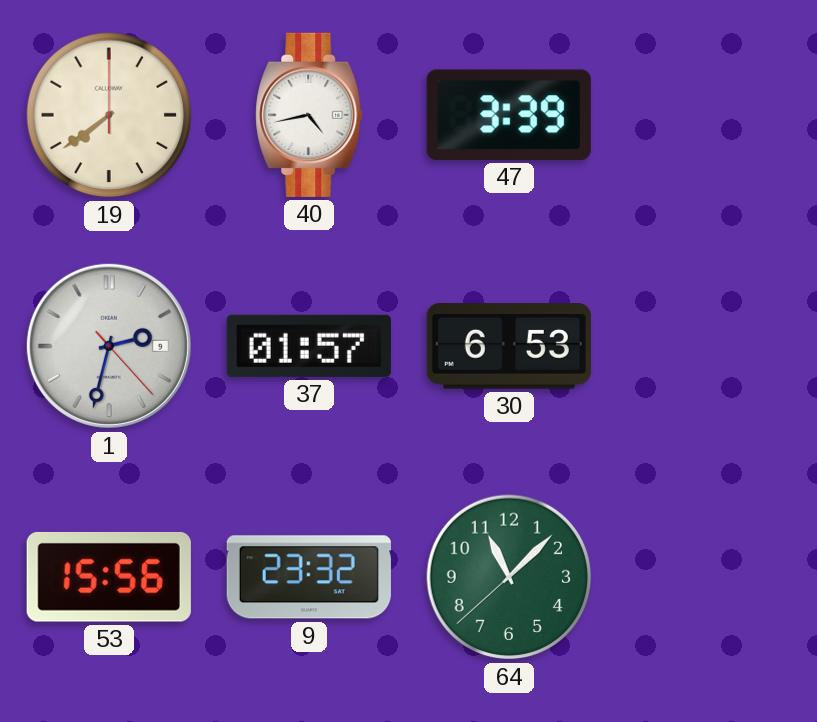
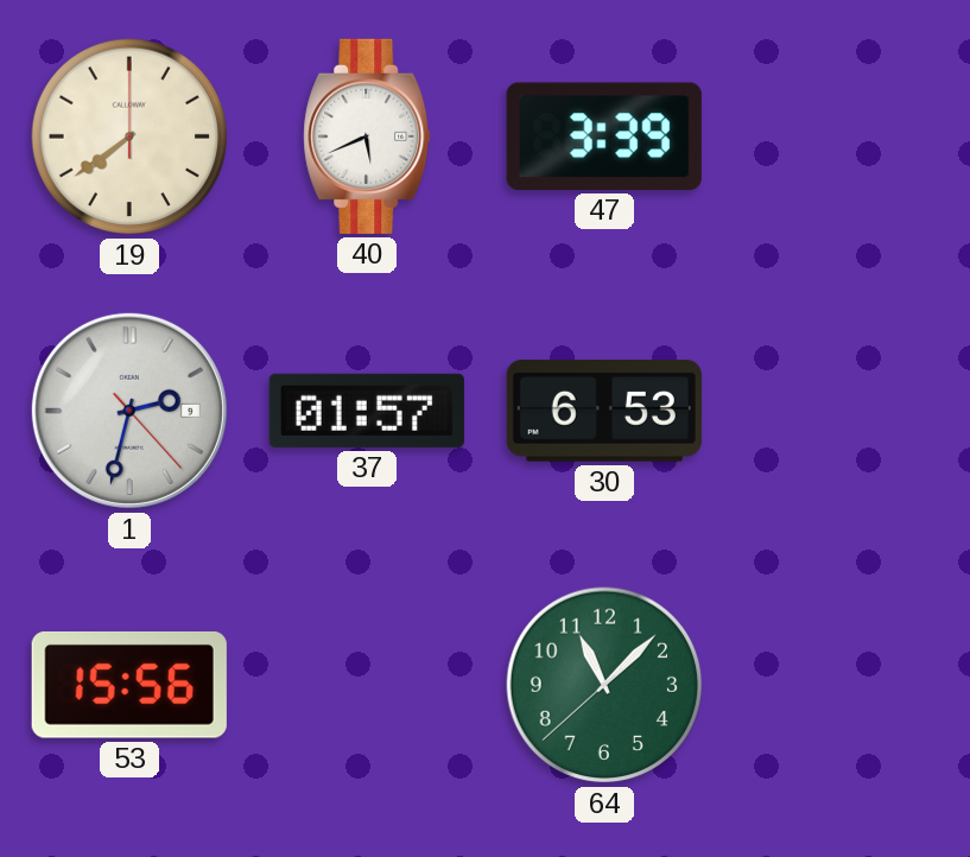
40: 4:43 -> 5:41 (367, 137)
9: 23:32 -> none (309, 577)
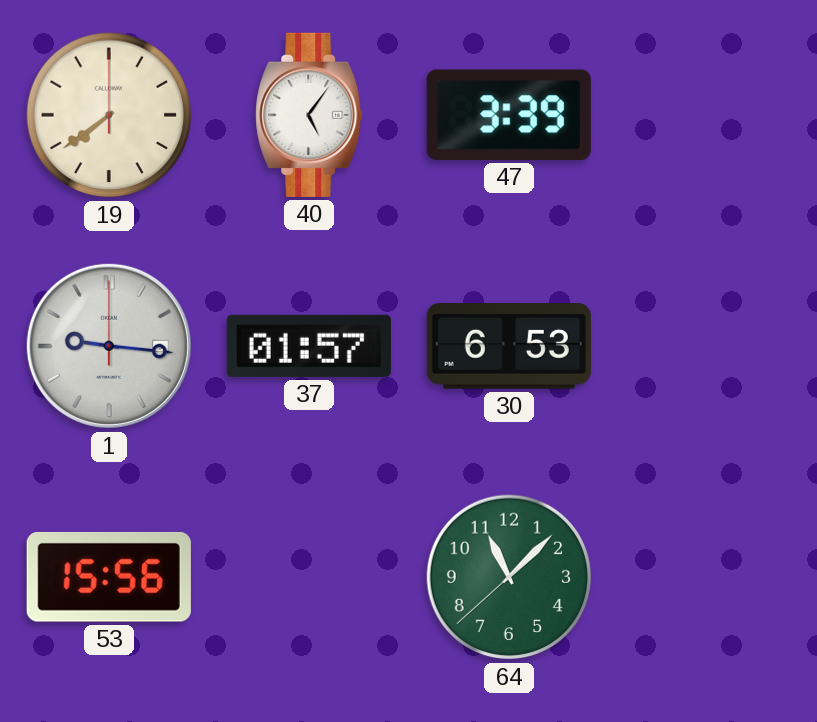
40: 5:41 -> 5:06 (309, 115)
1: 2:32 -> 9:16 (109, 346)
